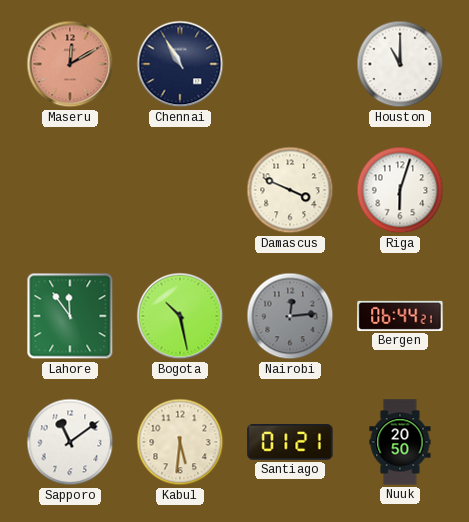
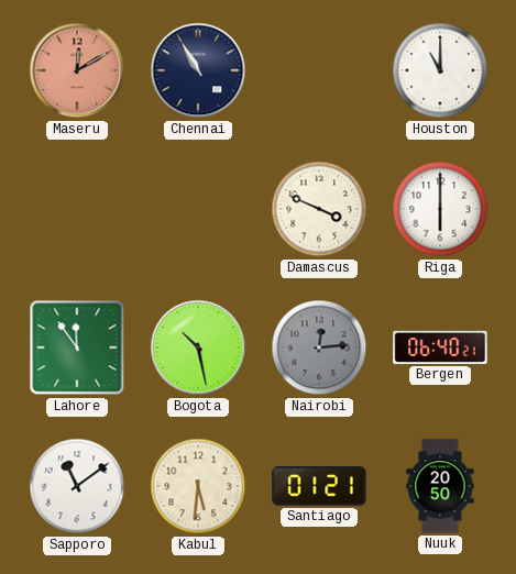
Riga: 6:03 -> 6:00 (440, 209)
Bergen: 06:44 -> 06:40 (440, 347)
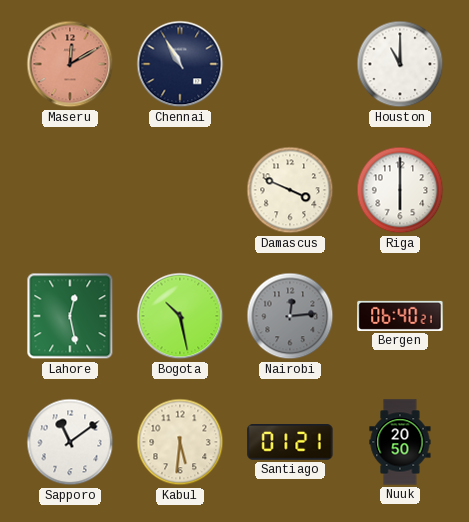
Lahore: 11:54 -> 12:28 (70, 316)
